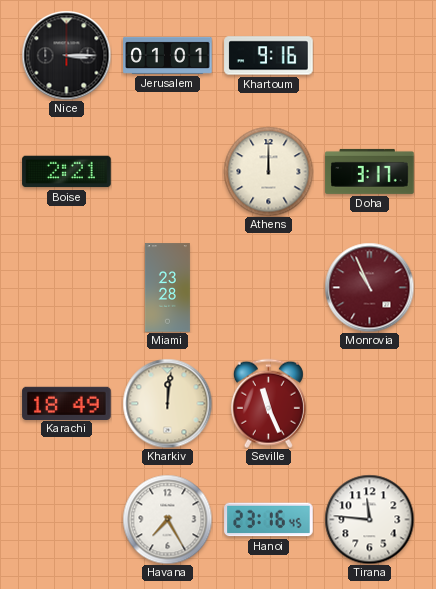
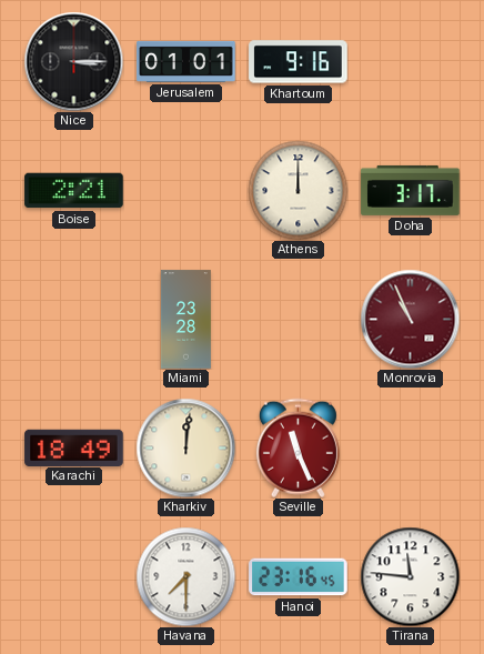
Havana: 7:25 -> 7:30 (185, 576)
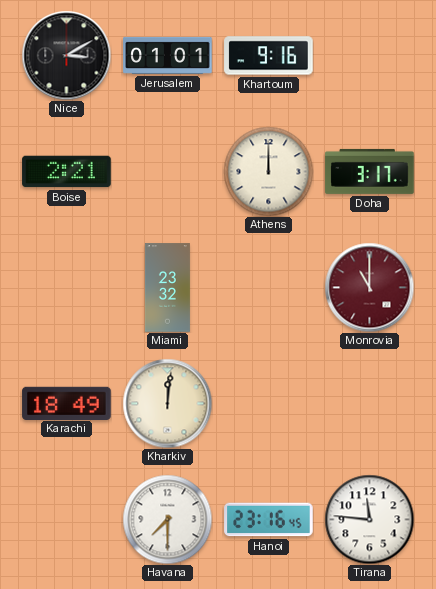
Nice: 3:15 -> 3:10 (66, 55)
Miami: 23:28 -> 23:32 (167, 288)
Monrovia: 10:56 -> 11:00 (369, 287)
Seville: 11:26 -> none (298, 447)
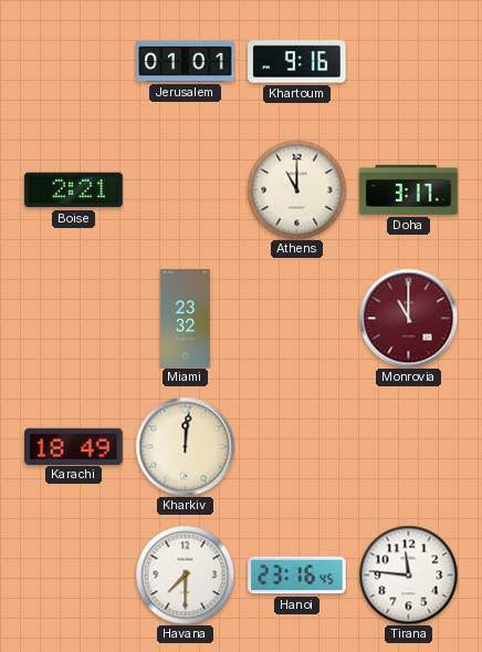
Nice: 3:10 -> none (66, 55)
Athens: 12:00 -> 11:00 (296, 189)
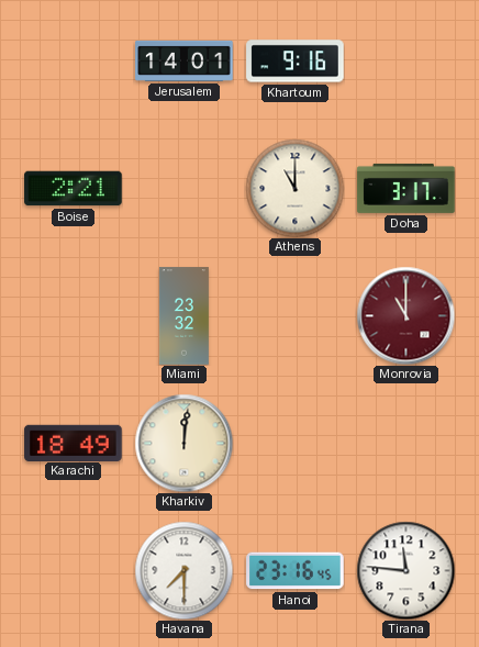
Jerusalem: 01:01 -> 14:01 (185, 60)
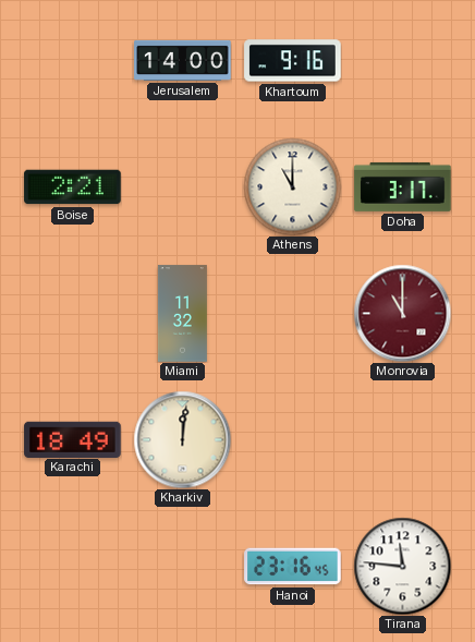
Jerusalem: 14:01 -> 14:00 (183, 60)
Miami: 23:32 -> 11:32 (182, 314)
Havana: 7:30 -> none (183, 570)
